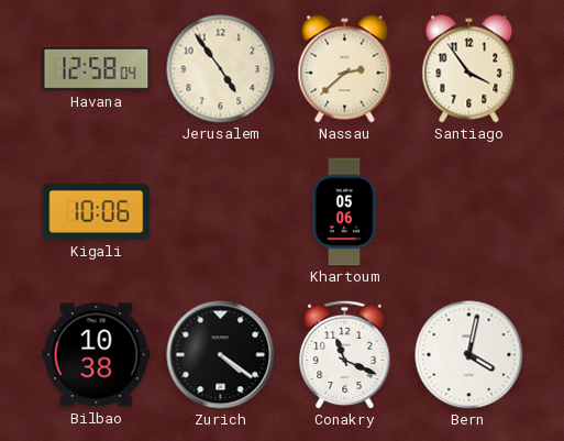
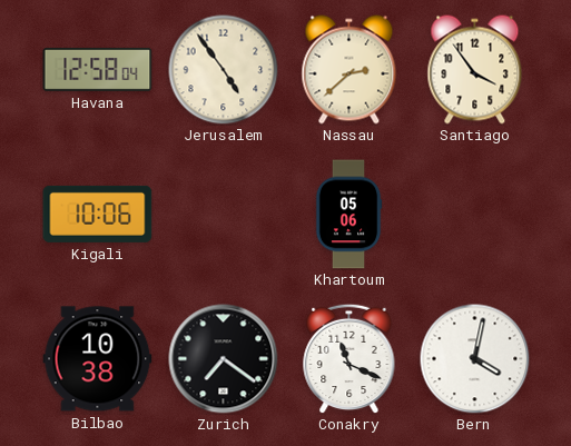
Zurich: 4:21 -> 7:21 (224, 359)
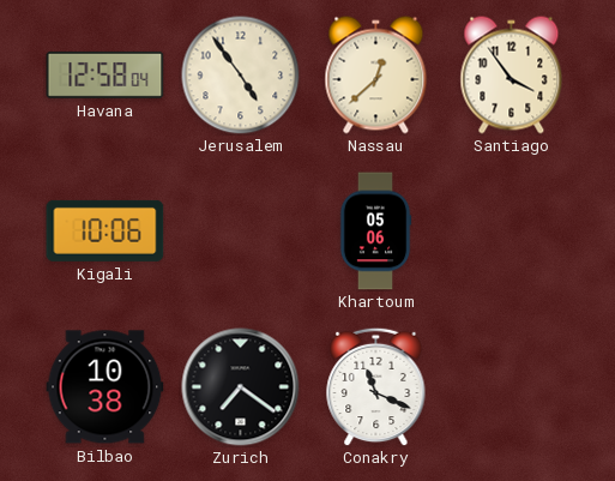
Nassau: 2:38 -> 12:38 (376, 76)
Bern: 4:02 -> none (475, 359)
